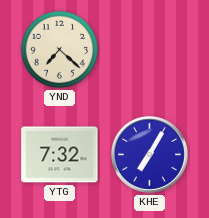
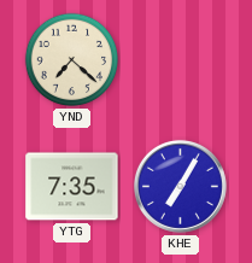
YTG: 7:32 -> 7:35 (72, 187)
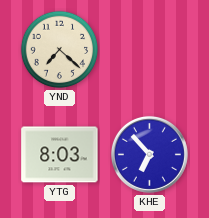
YTG: 7:35 -> 8:03 (60, 155)
KHE: 7:05 -> 6:53 (149, 154)
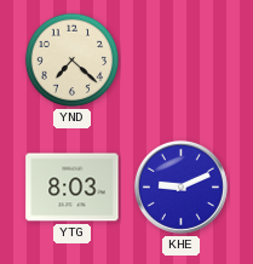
KHE: 6:53 -> 9:11 (180, 186)
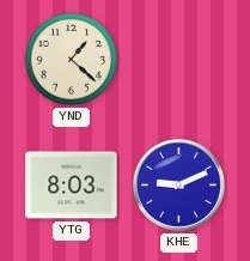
YND: 7:22 -> 1:22 (72, 60)
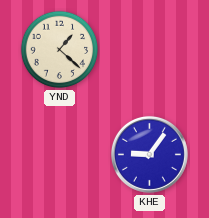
YTG: 8:03 -> none (72, 186)
KHE: 9:11 -> 9:06 (149, 154)
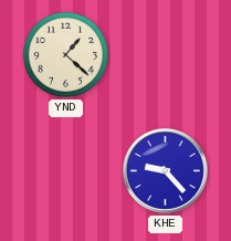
KHE: 9:06 -> 9:23 (165, 170)
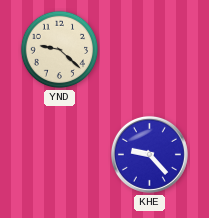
YND: 1:22 -> 9:22 (60, 50)
